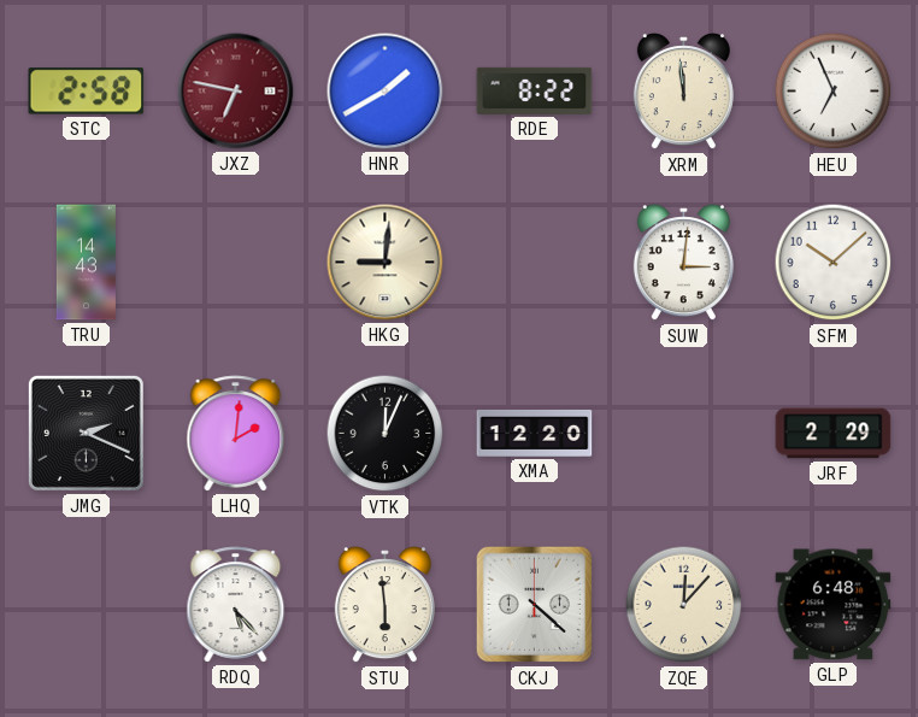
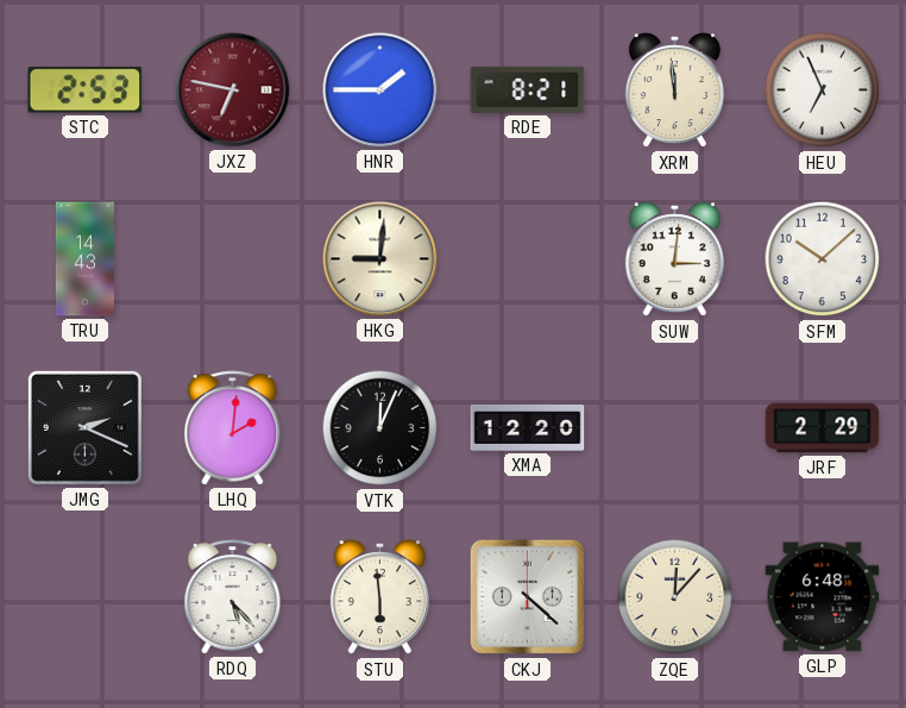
STC: 2:58 -> 2:53 (86, 90)
HNR: 1:40 -> 1:45 (380, 90)
RDE: 8:22 -> 8:21 (528, 89)
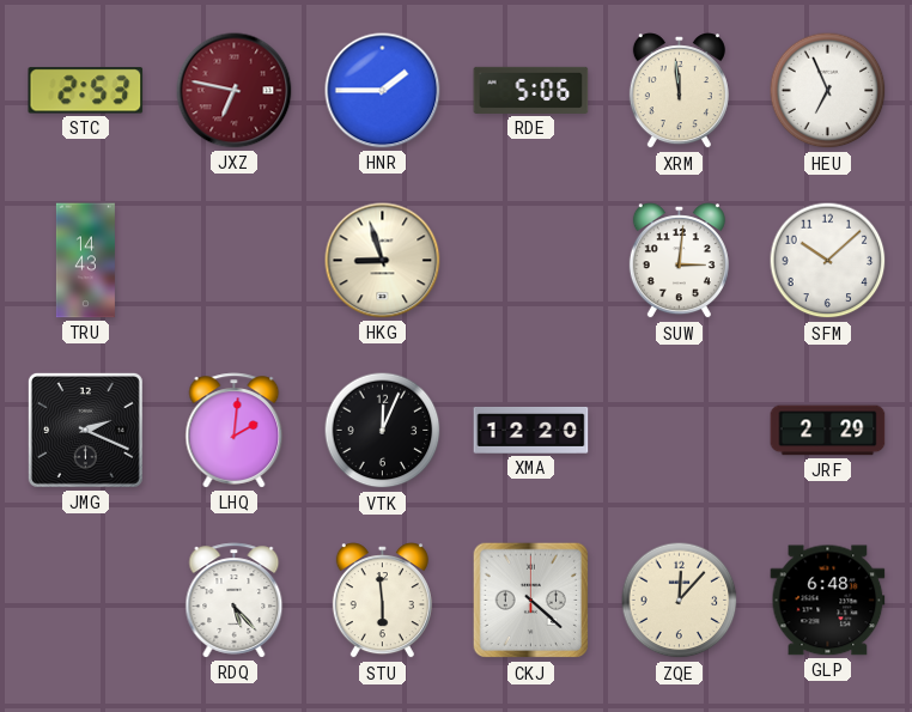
RDE: 8:21 -> 5:06 (531, 90)
HKG: 9:01 -> 8:57 (383, 261)
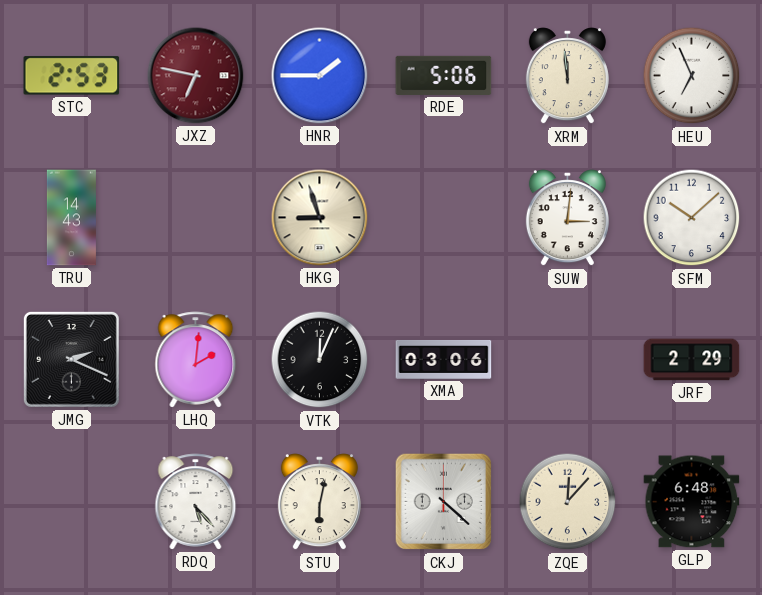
XMA: 12:20 -> 03:06 (444, 359)
STU: 5:59 -> 6:02 (319, 502)
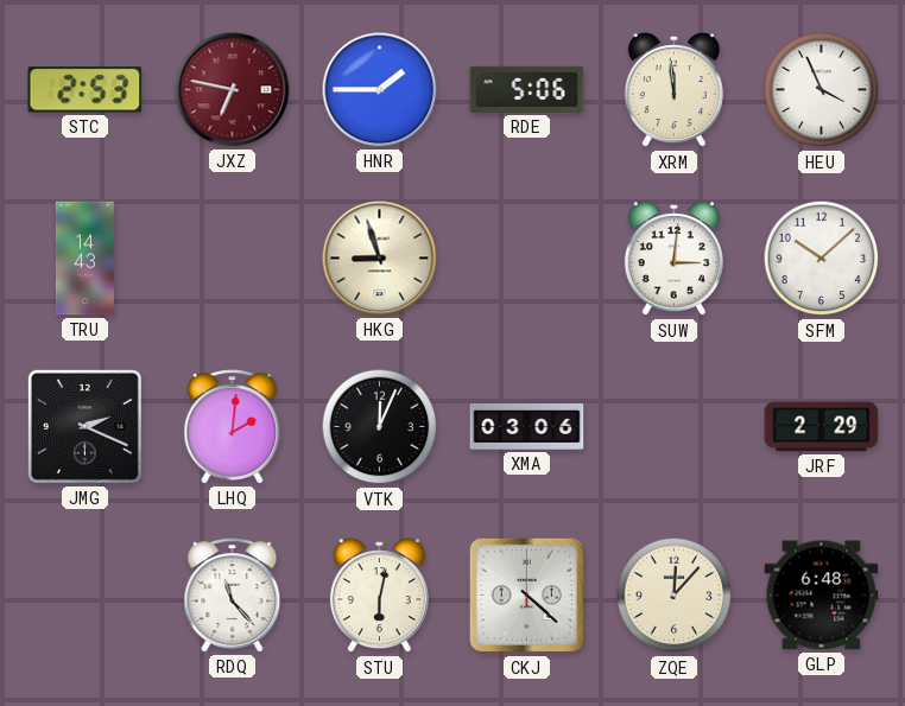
HEU: 6:56 -> 3:56 (822, 90)
RDQ: 5:23 -> 11:23 (233, 596)
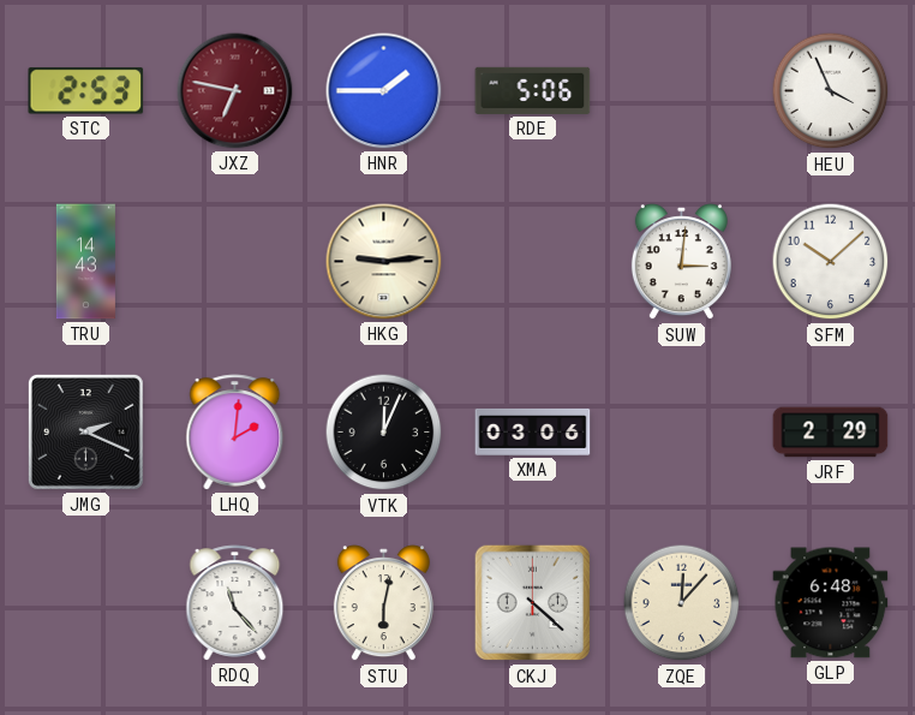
XRM: 11:59 -> none (673, 90)
HKG: 8:57 -> 9:14 (384, 262)
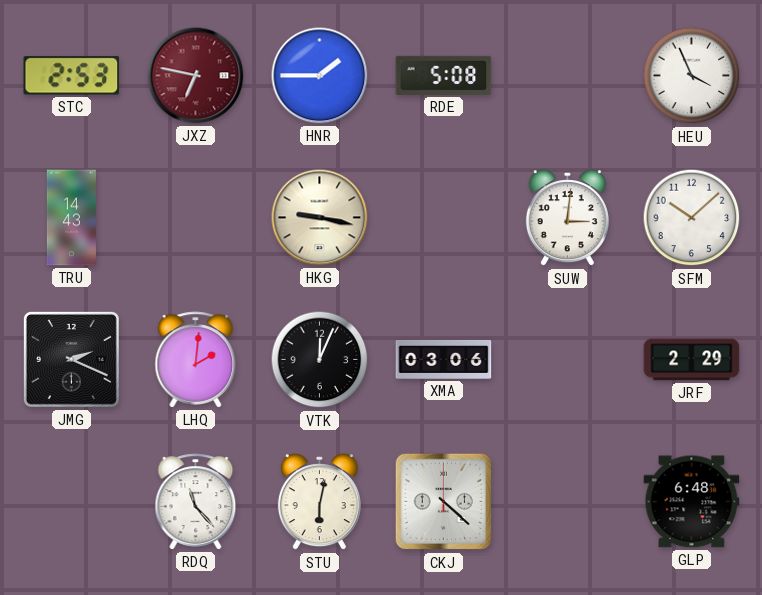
RDE: 5:06 -> 5:08 (444, 75)
HKG: 9:14 -> 9:17 (320, 218)
ZQE: 12:07 -> none (682, 603)
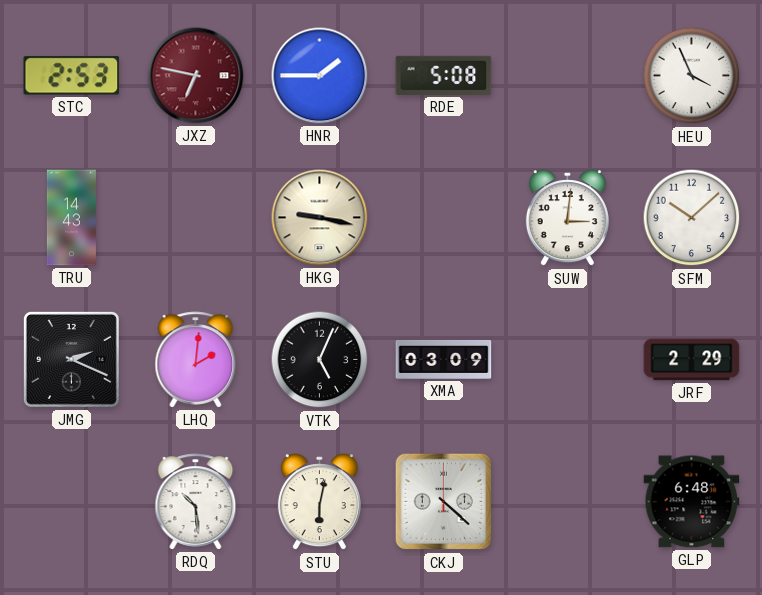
VTK: 12:04 -> 5:04 (320, 360)
XMA: 03:06 -> 03:09 (444, 359)
RDQ: 11:23 -> 10:29 (196, 502)
